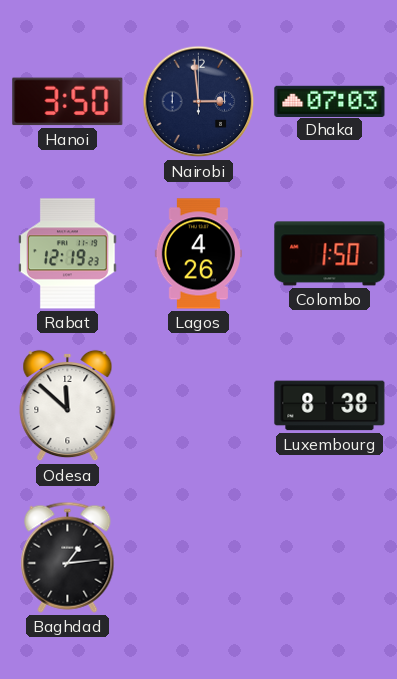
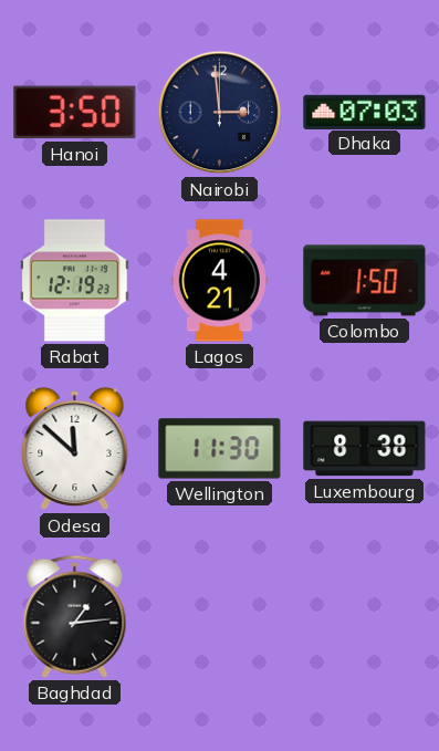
Lagos: 4:26 -> 4:21 (219, 281)
Wellington: none -> 11:30 (220, 449)
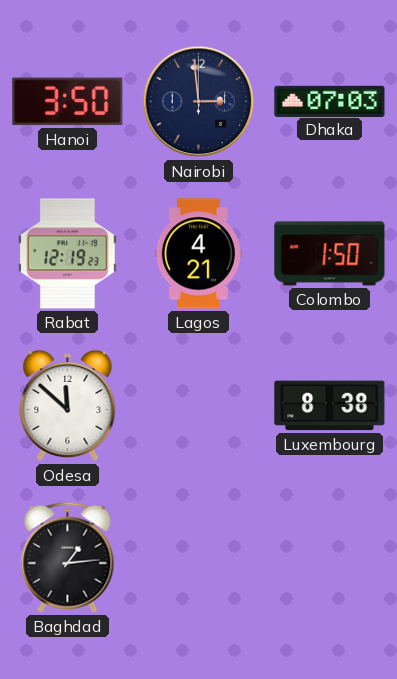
Wellington: 11:30 -> none (220, 449)
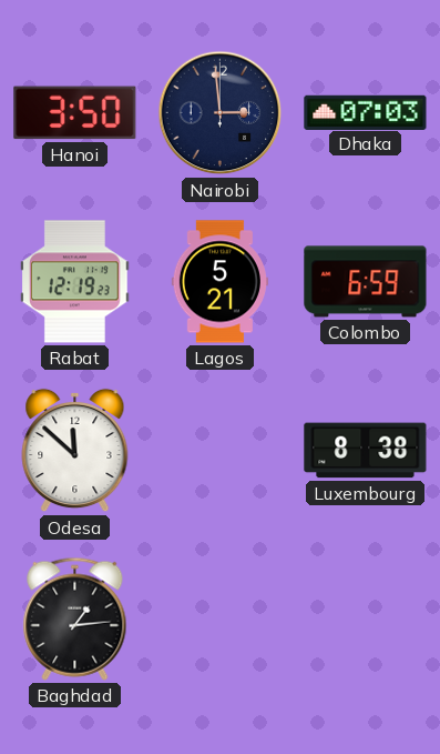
Lagos: 4:21 -> 5:21 (219, 282)
Colombo: 1:50 -> 6:59 (366, 282)
